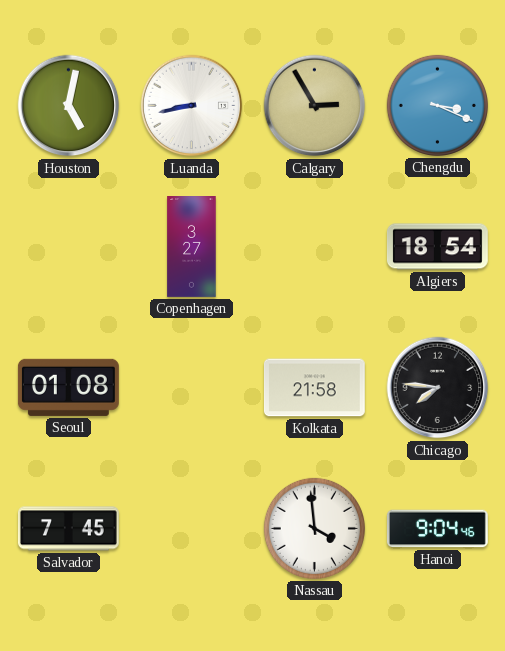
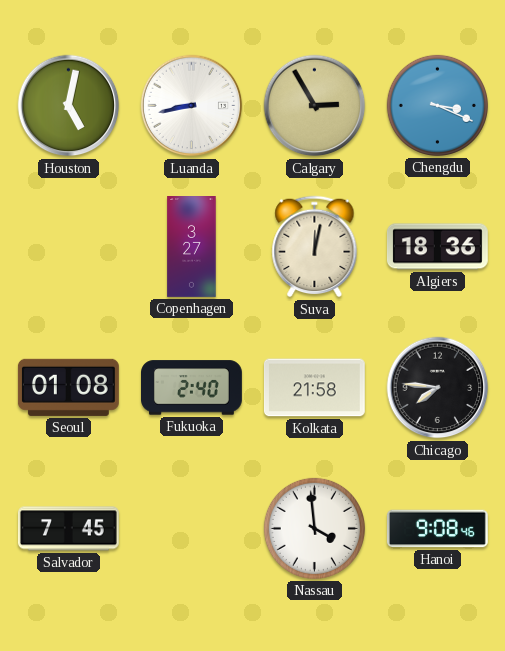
Suva: none -> 12:02 (315, 247)
Algiers: 18:54 -> 18:36 (437, 247)
Fukuoka: none -> 2:40 (192, 388)
Hanoi: 9:04 -> 9:08 (437, 529)
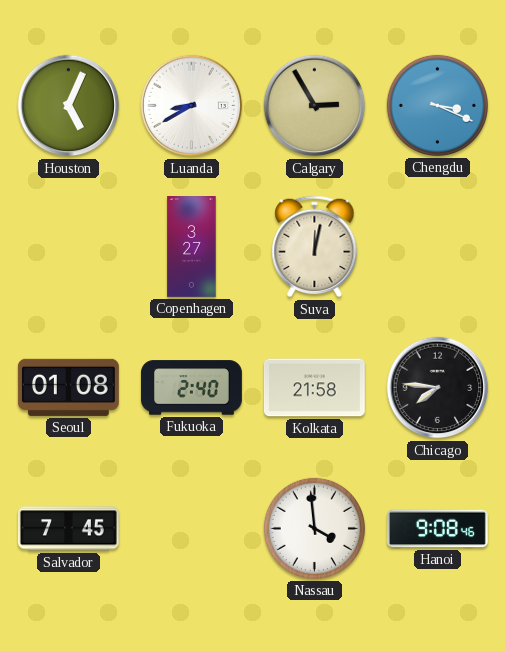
Houston: 5:02 -> 5:04 (69, 106)
Luanda: 8:43 -> 8:40 (192, 106)
Algiers: 18:36 -> none (437, 247)
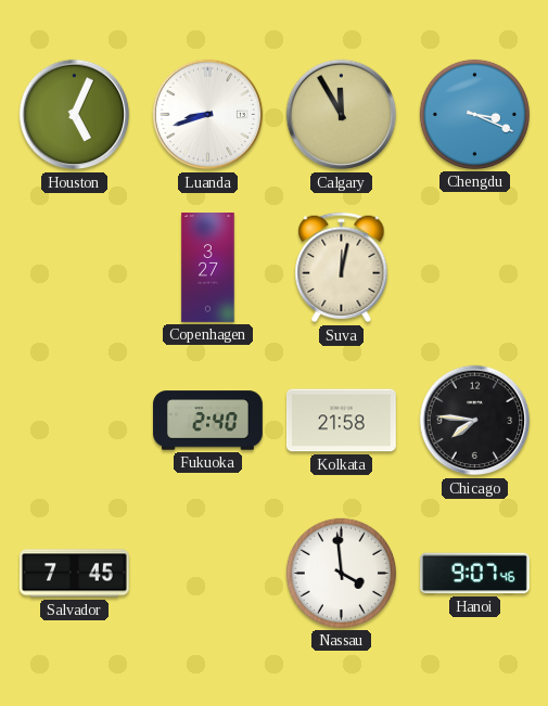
Luanda: 8:40 -> 8:42 (208, 115)
Calgary: 2:55 -> 11:55 (342, 115)
Seoul: 01:08 -> none (68, 387)
Hanoi: 9:08 -> 9:07 (474, 574)
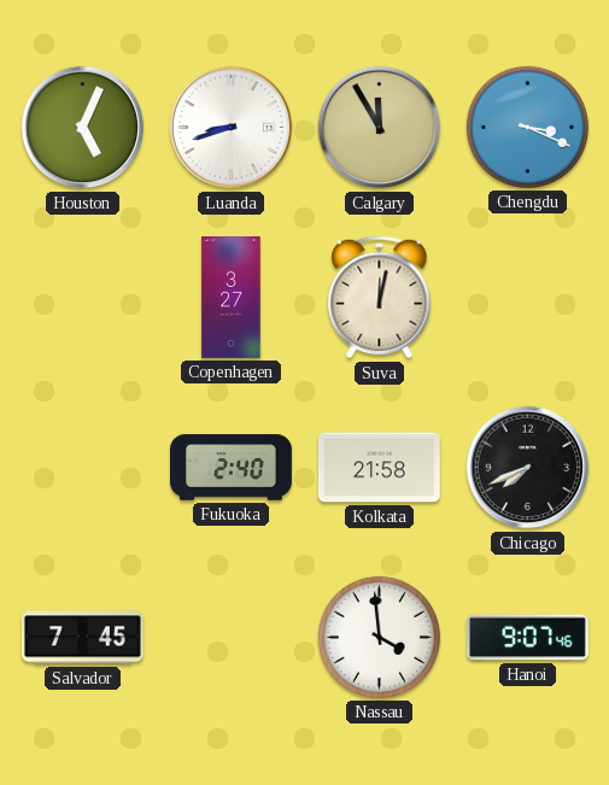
Chicago: 7:46 -> 7:41 (528, 468)
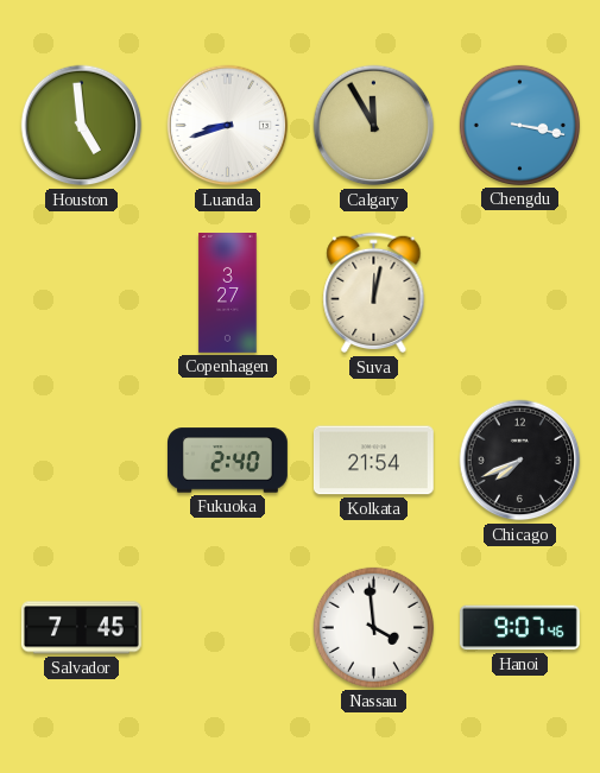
Houston: 5:04 -> 4:59 (82, 126)
Chengdu: 3:19 -> 3:17 (519, 125)
Kolkata: 21:58 -> 21:54 (373, 461)
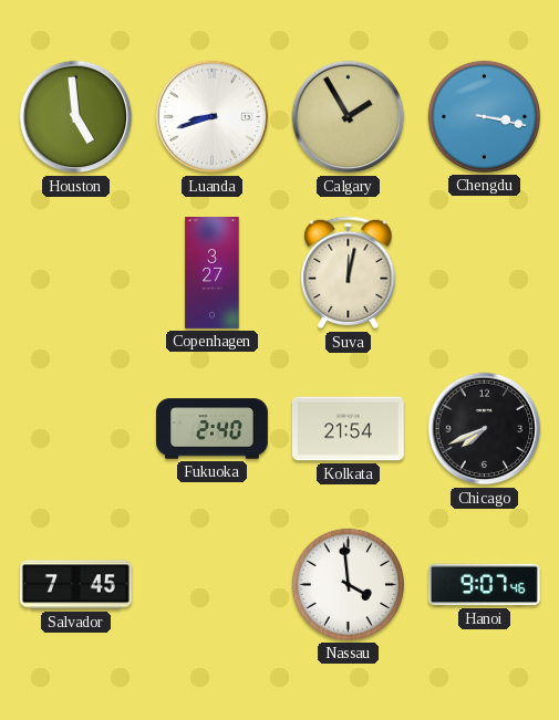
Calgary: 11:55 -> 1:55 (349, 117)
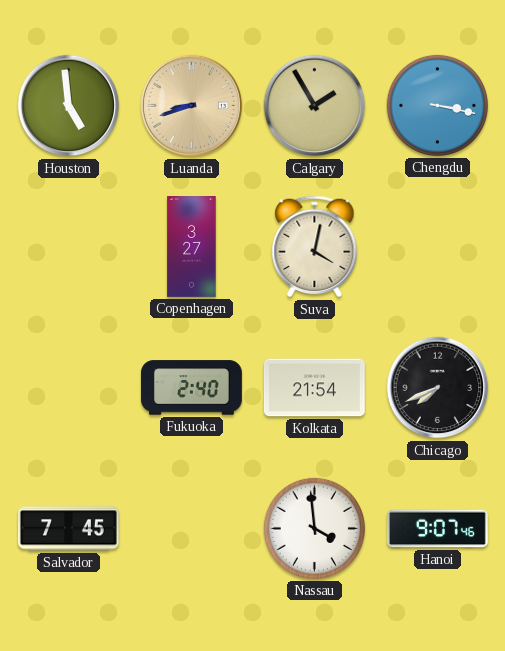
Luanda dial: white -> champagne (192, 106)
Suva: 12:02 -> 4:02 (315, 247)
